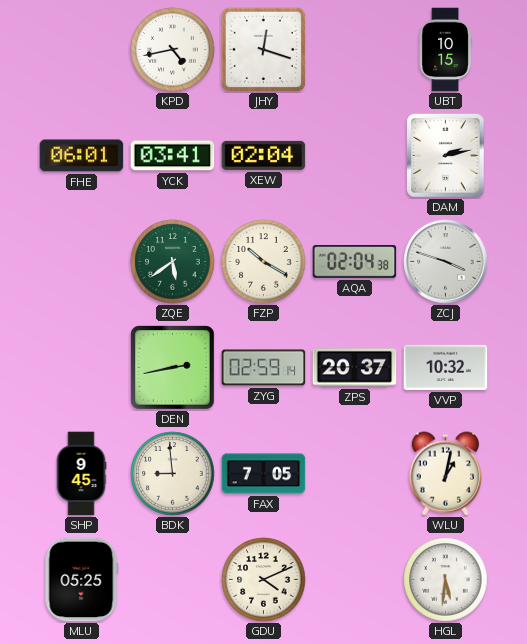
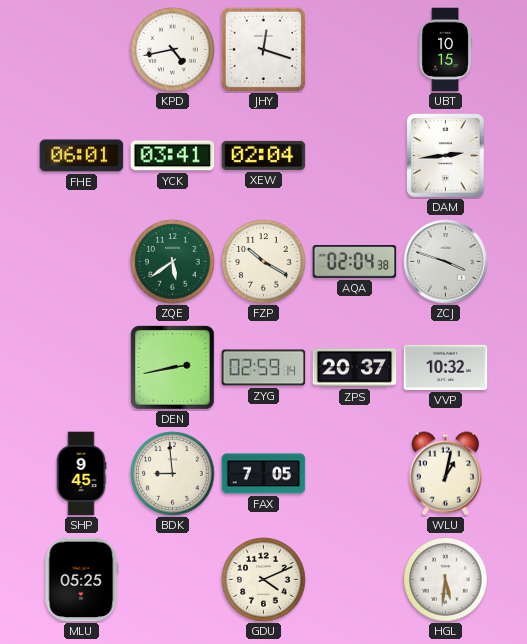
DAM: 2:13 -> 2:44 (446, 156)
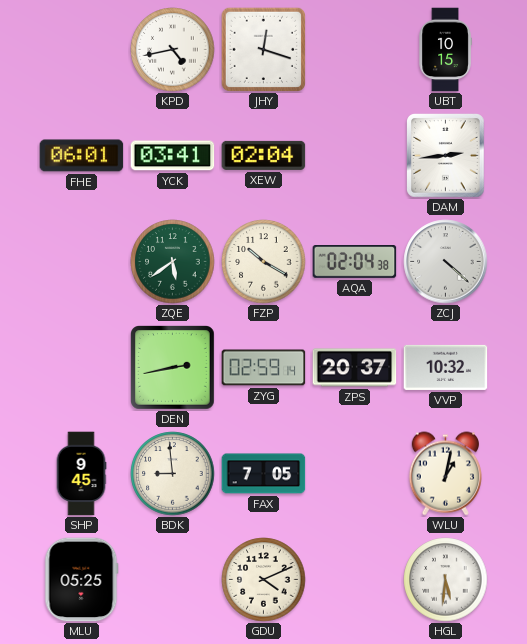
ZCJ: 3:48 -> 4:22 (446, 262)
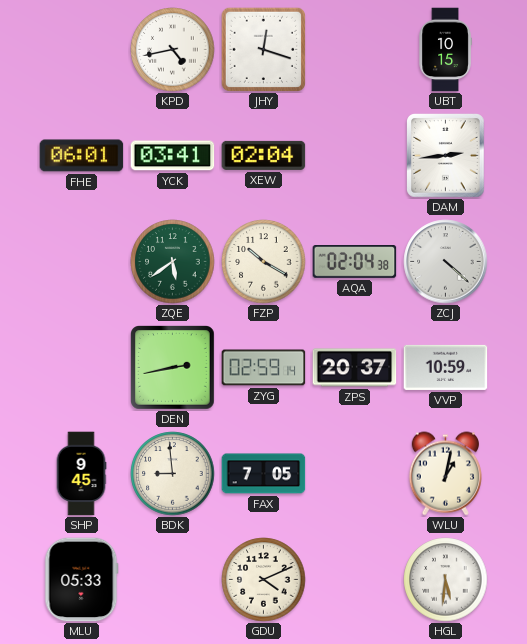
VVP: 10:32 -> 10:59 (446, 367)
MLU: 05:25 -> 05:33 (82, 580)
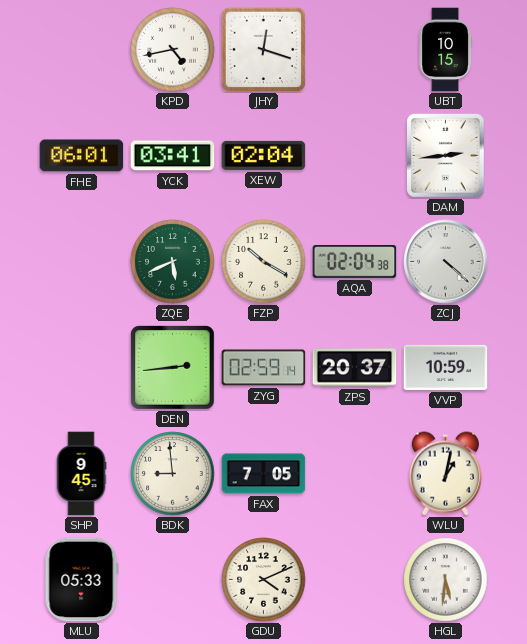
ZQE: 5:39 -> 5:41 (173, 262)
DEN: 2:43 -> 2:44 (173, 368)
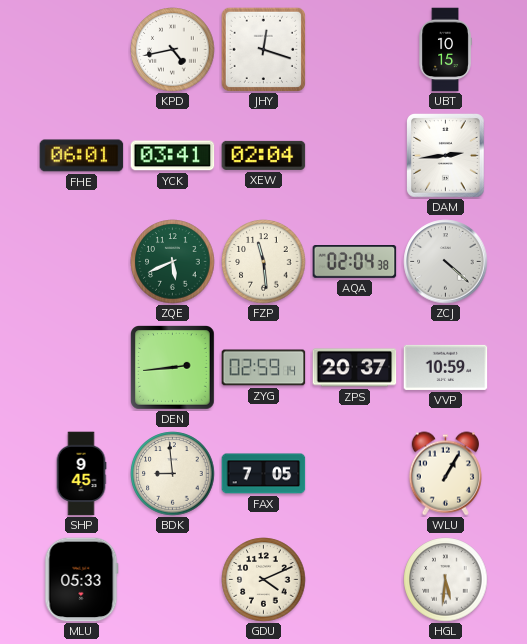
FZP: 10:20 -> 11:29 (264, 262)
WLU: 1:02 -> 1:05 (445, 474)
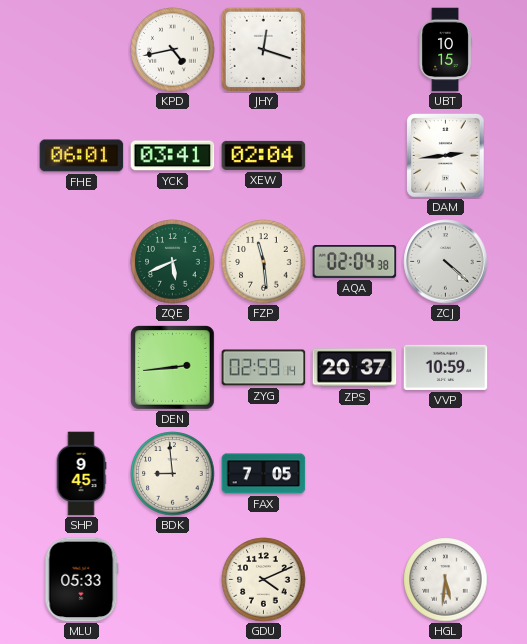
WLU: 1:05 -> none (445, 474)
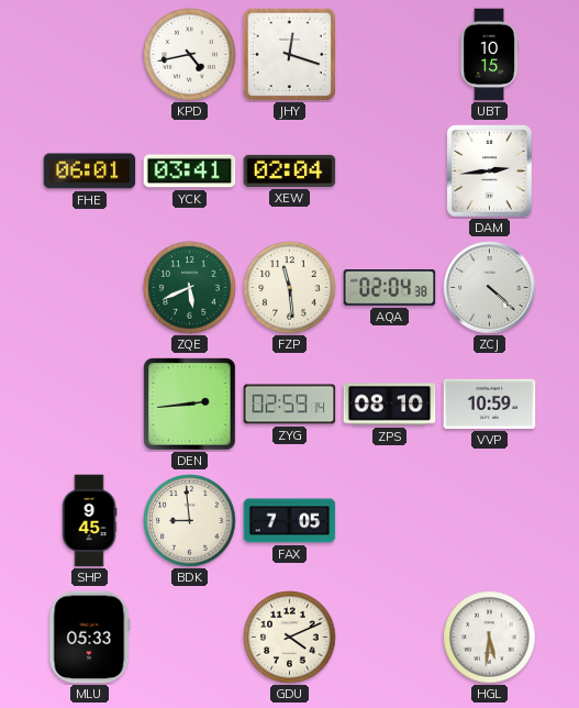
ZPS: 20:37 -> 08:10 (390, 405)
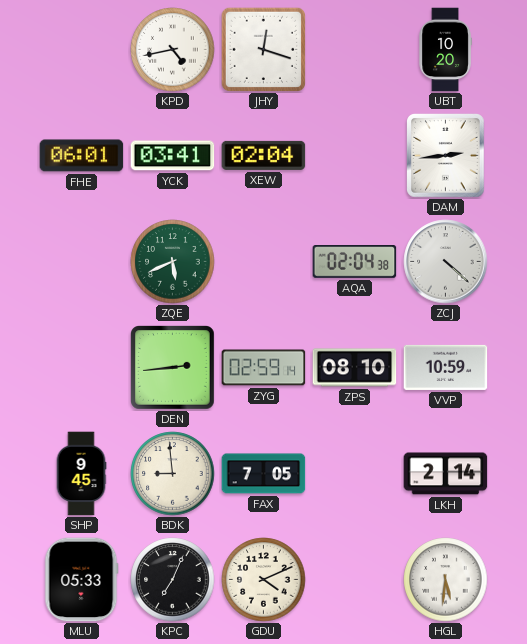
UBT: 10:15 -> 10:20 (445, 50)
FZP: 11:29 -> none (290, 288)
LKH: none -> 2:14 (446, 474)
KPC: none -> 7:04 (173, 580)
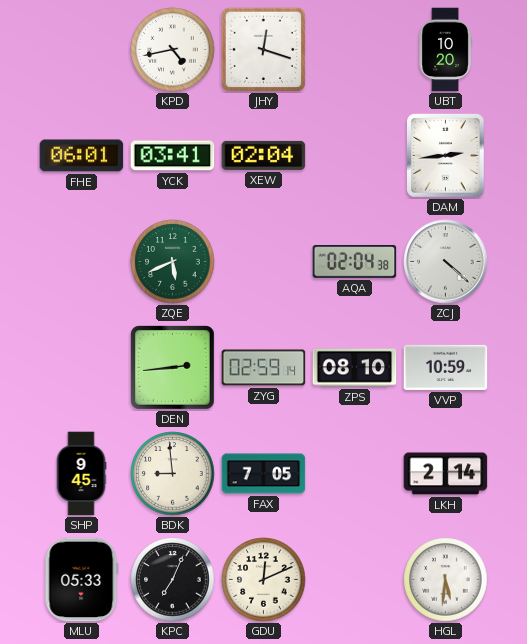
GDU: 4:11 -> 12:11 (264, 580)
